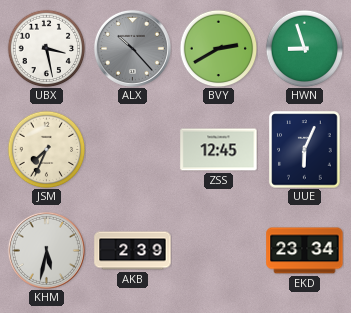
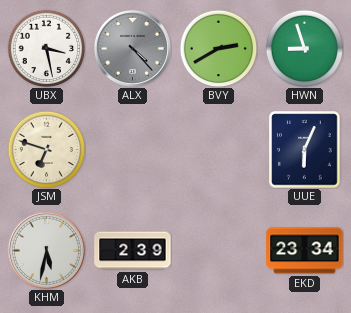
ALX: 10:23 -> 4:23 (132, 48)
JSM: 7:34 -> 6:48 (46, 149)
ZSS: 12:45 -> none (219, 150)
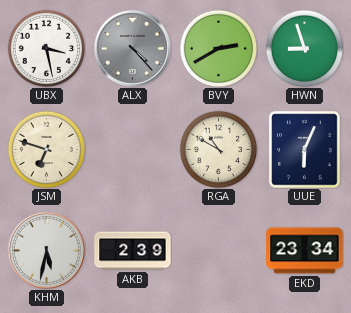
RGA: none -> 10:50 (218, 149)
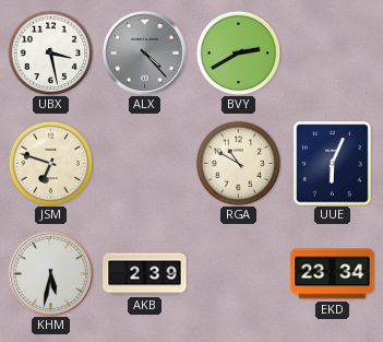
HWN: 8:57 -> none (304, 48)
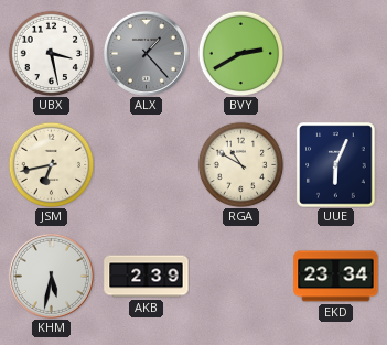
ALX: 4:23 -> 1:23 (146, 53)
JSM: 6:48 -> 6:43 (51, 164)
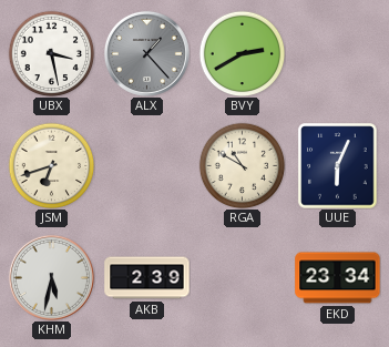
JSM: 6:43 -> 6:42 (51, 165)
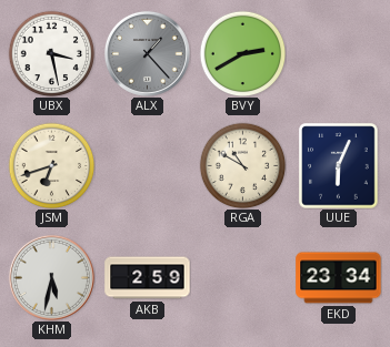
AKB: 2:39 -> 2:59 (148, 278)
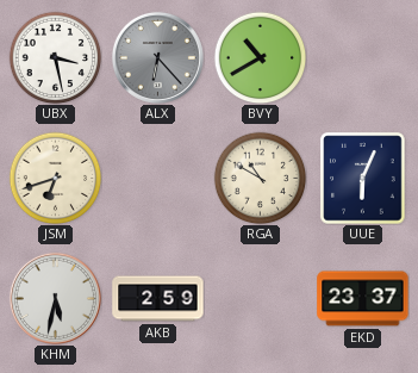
ALX: 1:23 -> 6:23 (157, 57)
BVY: 2:40 -> 10:40 (260, 57)
EKD: 23:34 -> 23:37 (363, 299)
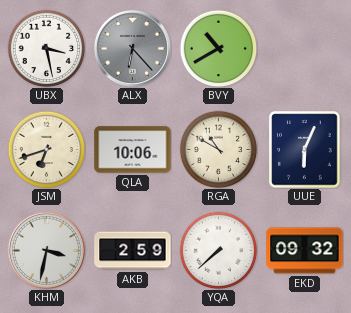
QLA: none -> 10:06 (133, 150)
KHM: 5:32 -> 3:32 (46, 250)
YQA: none -> 7:38 (218, 250)
EKD: 23:37 -> 09:32 (305, 251)
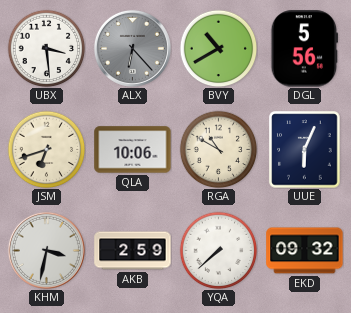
UBX: 3:28 -> 3:29 (46, 48)
DGL: none -> 5:56 (304, 49)
